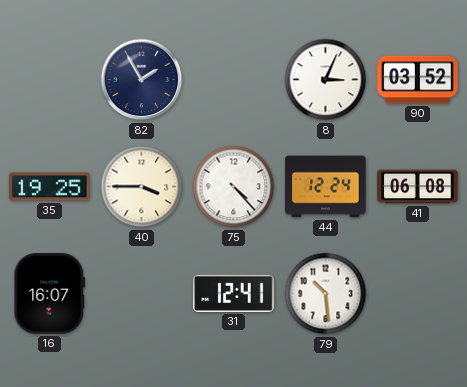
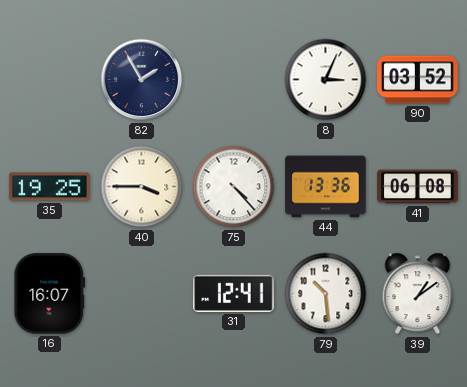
44: 12:24 -> 13:36 (326, 187)
39: none -> 1:09 (418, 294)
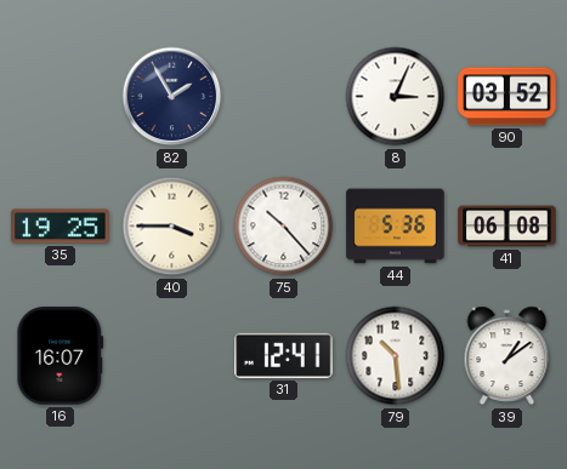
75: 4:23 -> 10:23 (284, 227)
44: 13:36 -> 5:36 (396, 227)
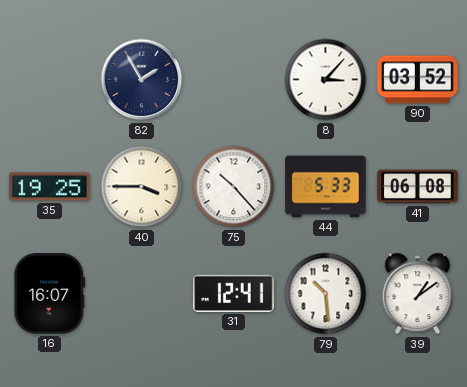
8: 3:04 -> 3:07 (326, 80)
44: 5:36 -> 5:33 (326, 187)
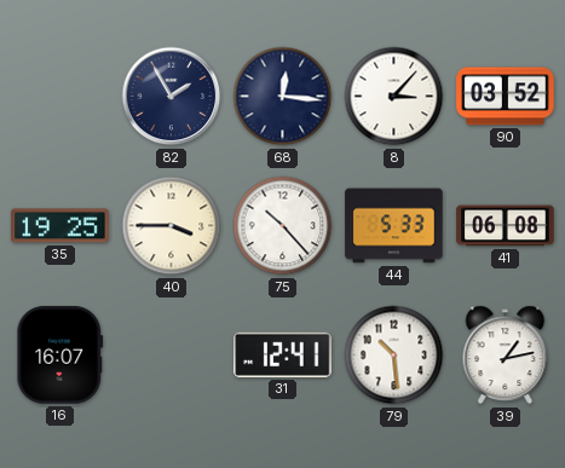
68: none -> 12:16 (283, 97)
39: 1:09 -> 1:13 (506, 356)
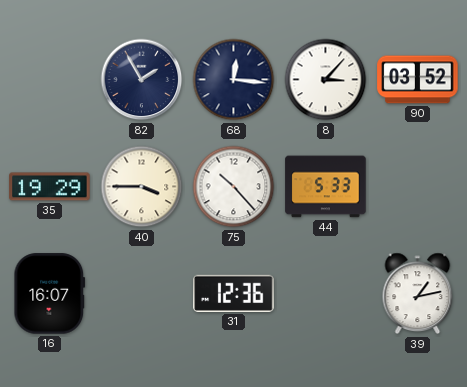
35: 19:25 -> 19:29 (50, 187)
41: 06:08 -> none (506, 226)
31: 12:41 -> 12:36 (234, 293)
79: 10:29 -> none (394, 356)
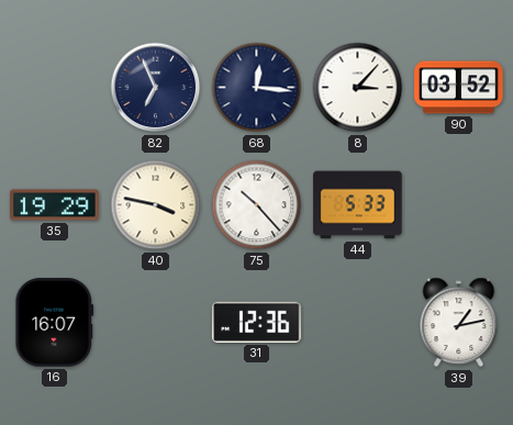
82: 1:55 -> 6:56 (156, 88)
40: 3:45 -> 3:47 (156, 205)
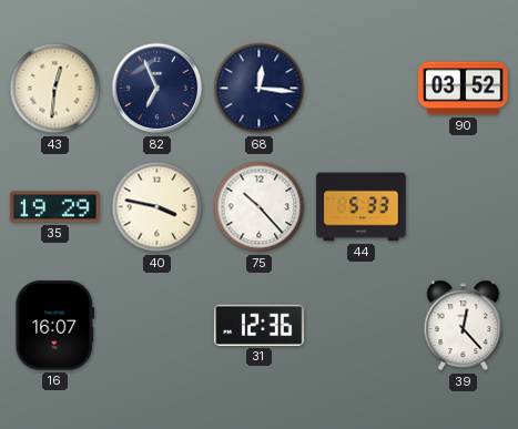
43: none -> 12:31 (55, 89)
8: 3:07 -> none (358, 88)
39: 1:13 -> 12:23 (464, 326)
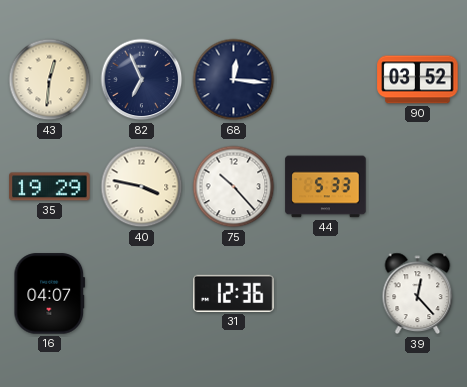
16: 16:07 -> 04:07 (50, 294)
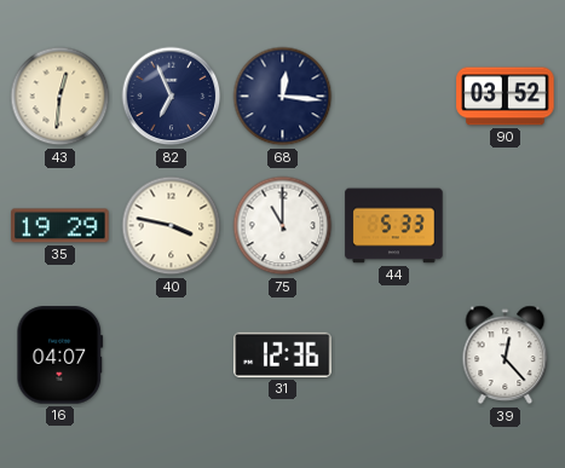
75: 10:23 -> 11:00 (283, 226)
